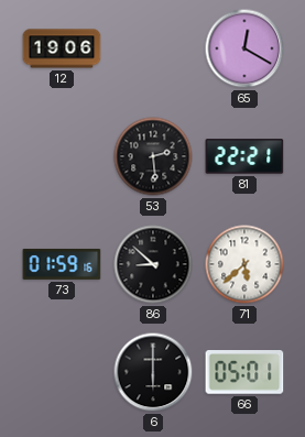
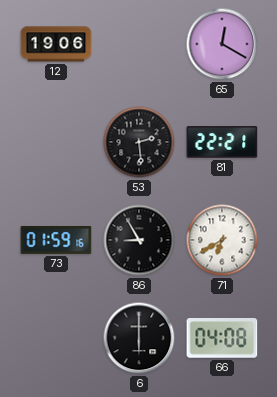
86: 8:52 -> 8:55 (139, 240)
71: 5:38 -> 6:40 (222, 240)
66: 05:01 -> 04:08 (222, 339)
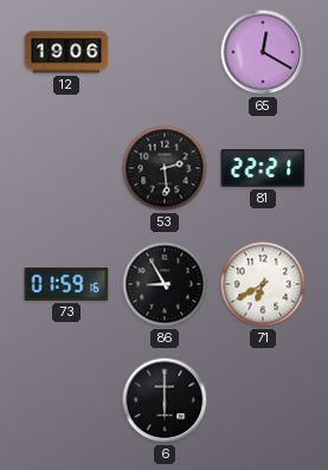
66: 04:08 -> none (222, 339)
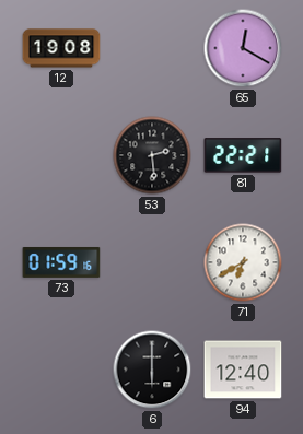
12: 19:06 -> 19:08 (61, 48)
86: 8:55 -> none (165, 284)
94: none -> 12:40 (243, 370)
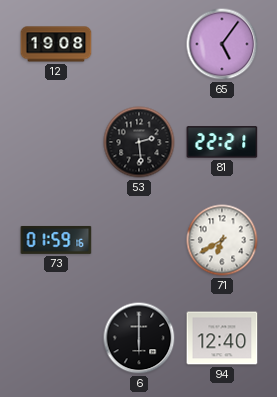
65: 12:20 -> 5:06 (222, 44)
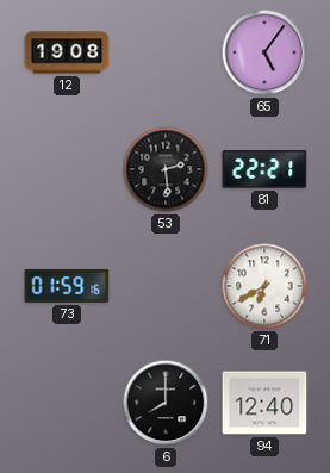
6: 6:00 -> 8:00 (166, 403)
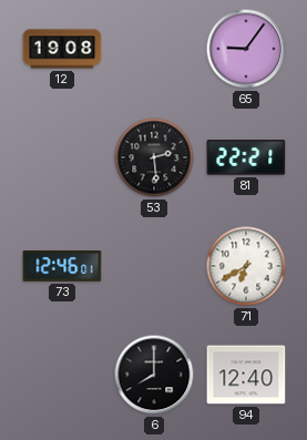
65: 5:06 -> 9:06 (246, 49)
73: 01:59 -> 12:46 (62, 266)
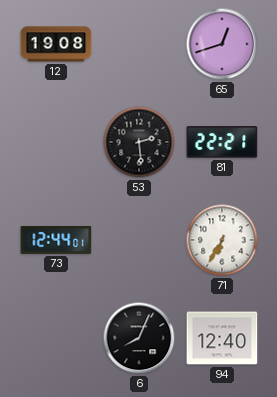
65: 9:06 -> 12:42 (222, 44)
73: 12:46 -> 12:44 (56, 240)
71: 6:40 -> 6:35 (222, 240)
6: 8:00 -> 8:04 (139, 338)
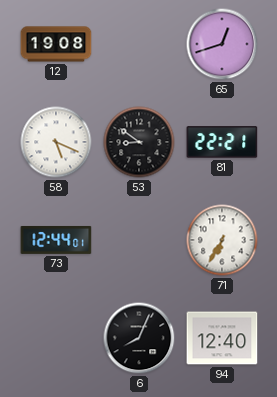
58: none -> 5:19 (56, 142)
53: 2:29 -> 8:51 (139, 142)
